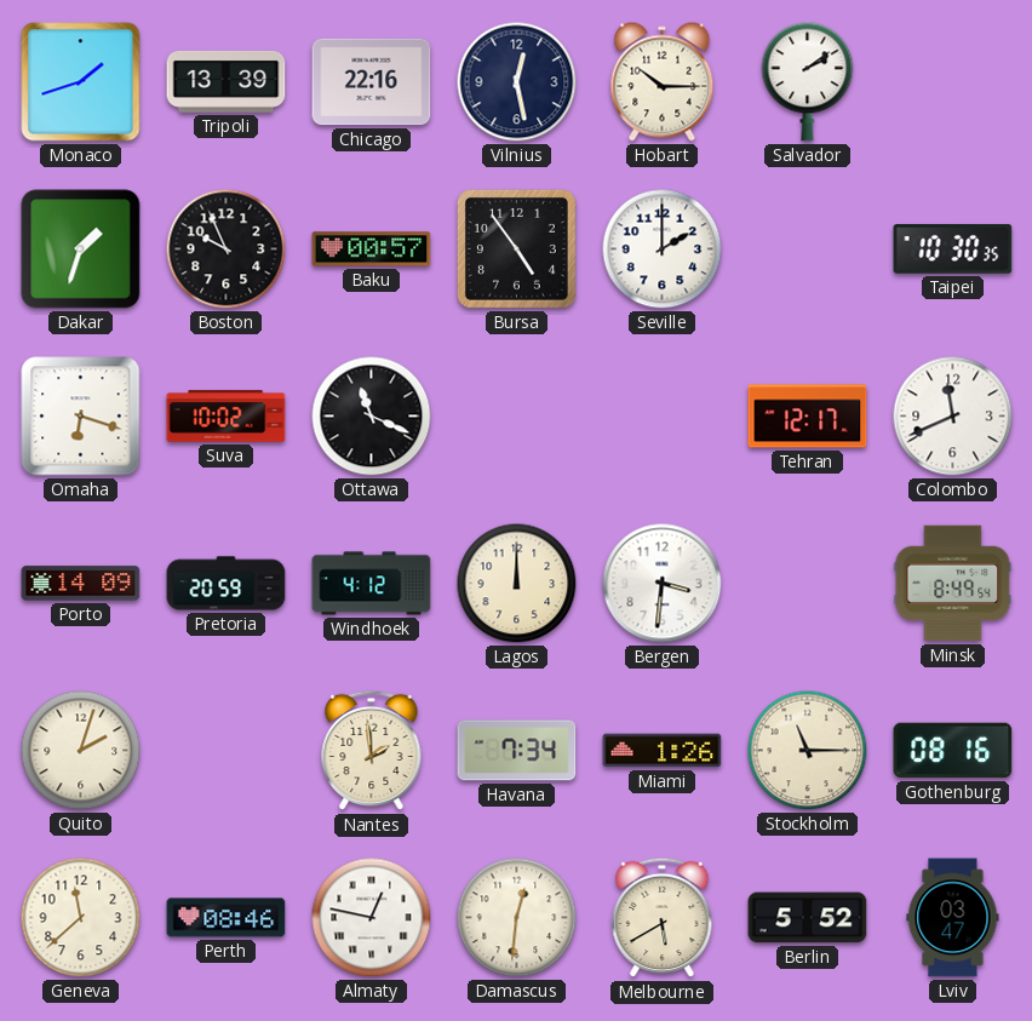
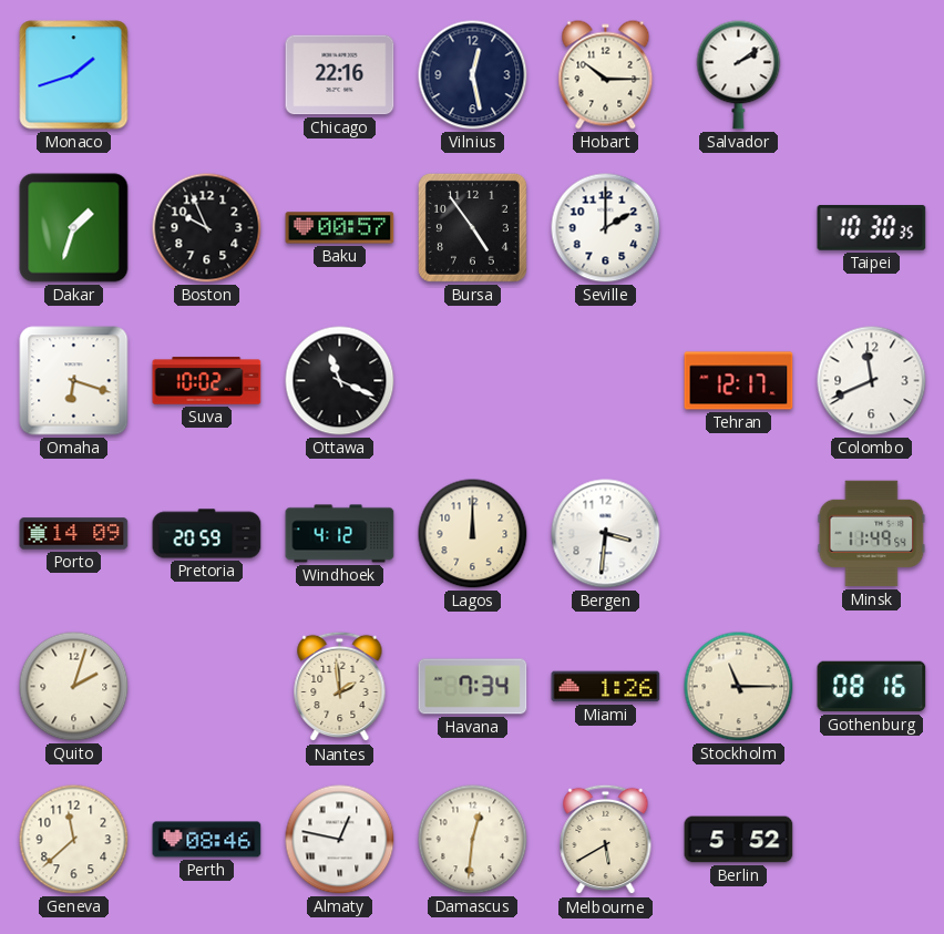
Tripoli: 13:39 -> none (227, 82)
Minsk: 8:49 -> 11:49 (872, 534)
Lviv: 03:47 -> none (953, 918)
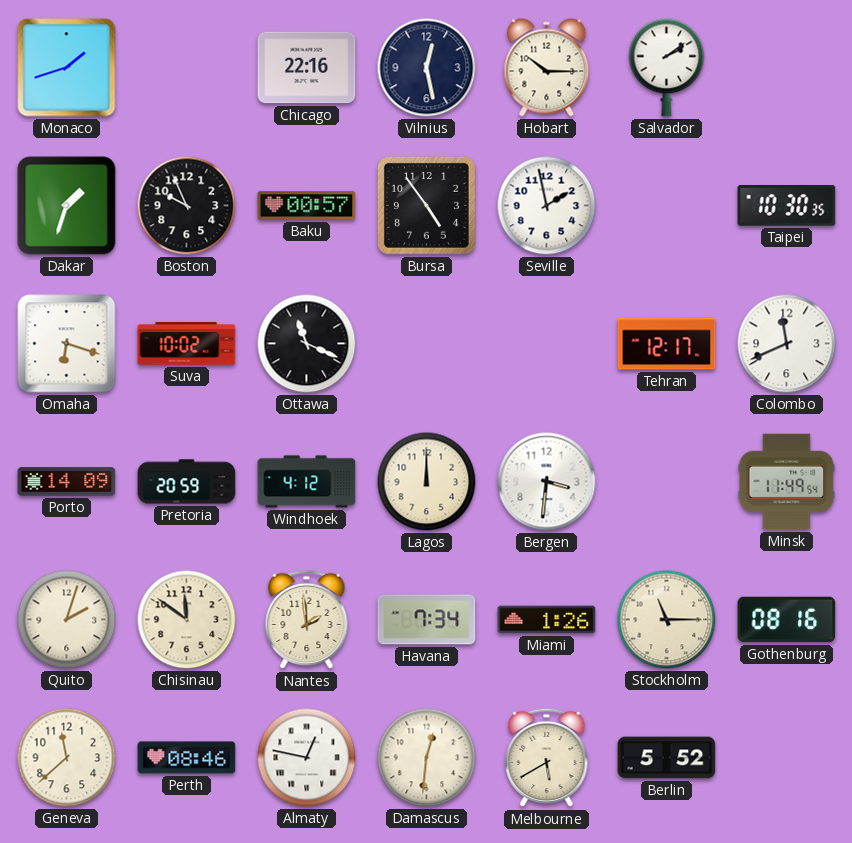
Seville: 2:00 -> 1:58 (547, 206)
Chisinau: none -> 11:51 (187, 620)
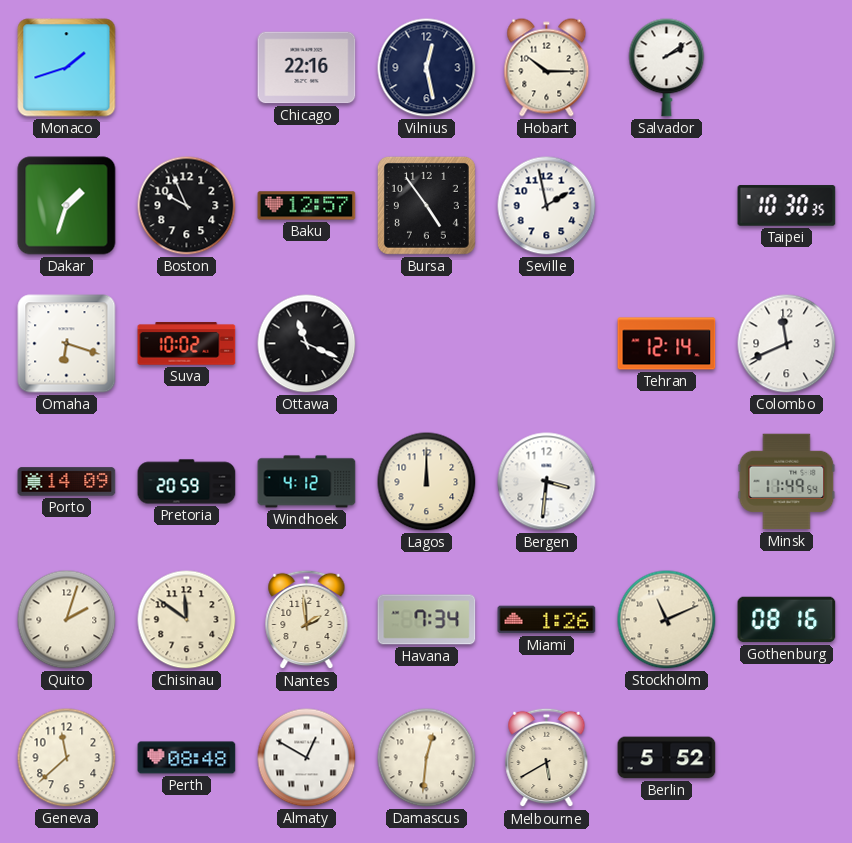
Baku: 00:57 -> 12:57 (307, 206)
Tehran: 12:17 -> 12:14 (667, 344)
Stockholm: 11:15 -> 11:11 (667, 620)
Perth: 08:46 -> 08:48 (187, 758)
Almaty: 12:47 -> 12:50 (307, 758)
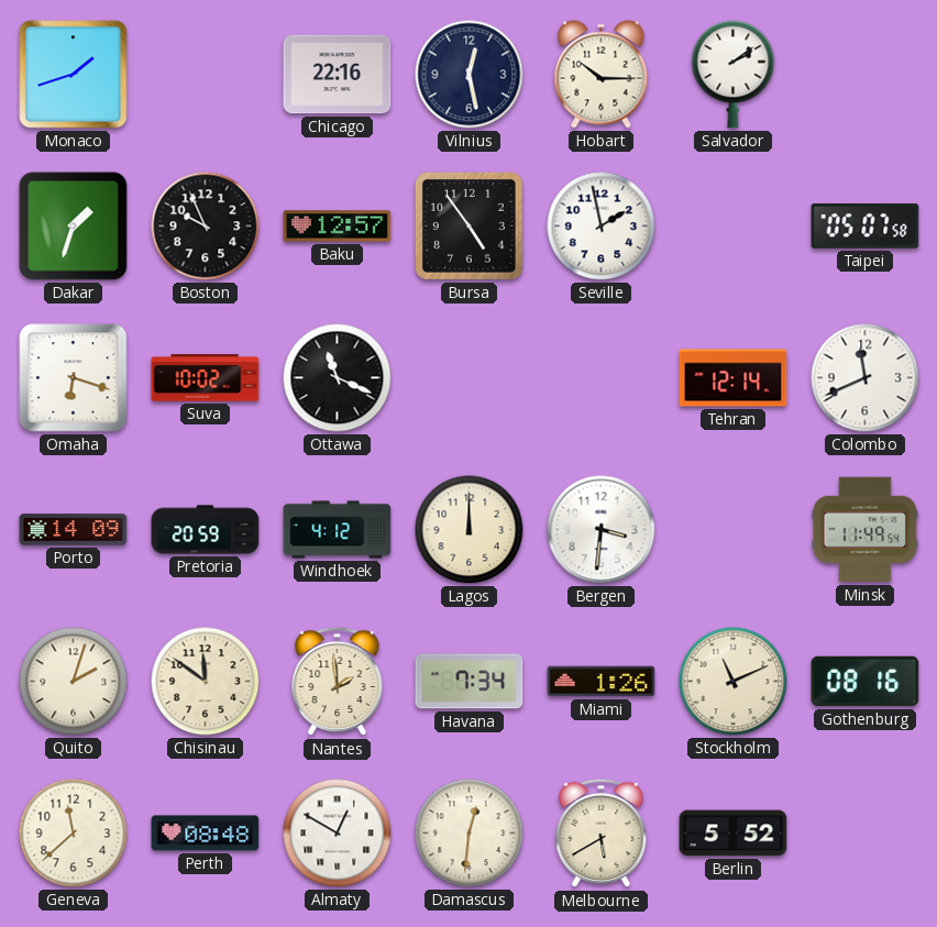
Taipei: 10:30 -> 05:07 (866, 227)
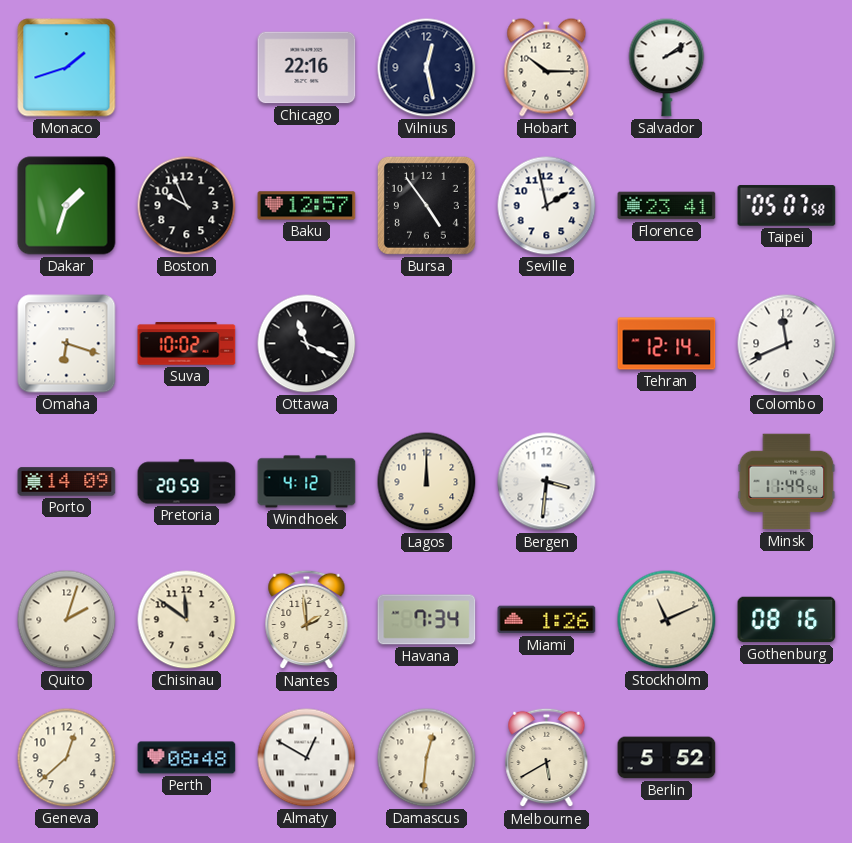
Florence: none -> 23:41 (667, 206)
Geneva: 11:38 -> 12:38 (67, 758)
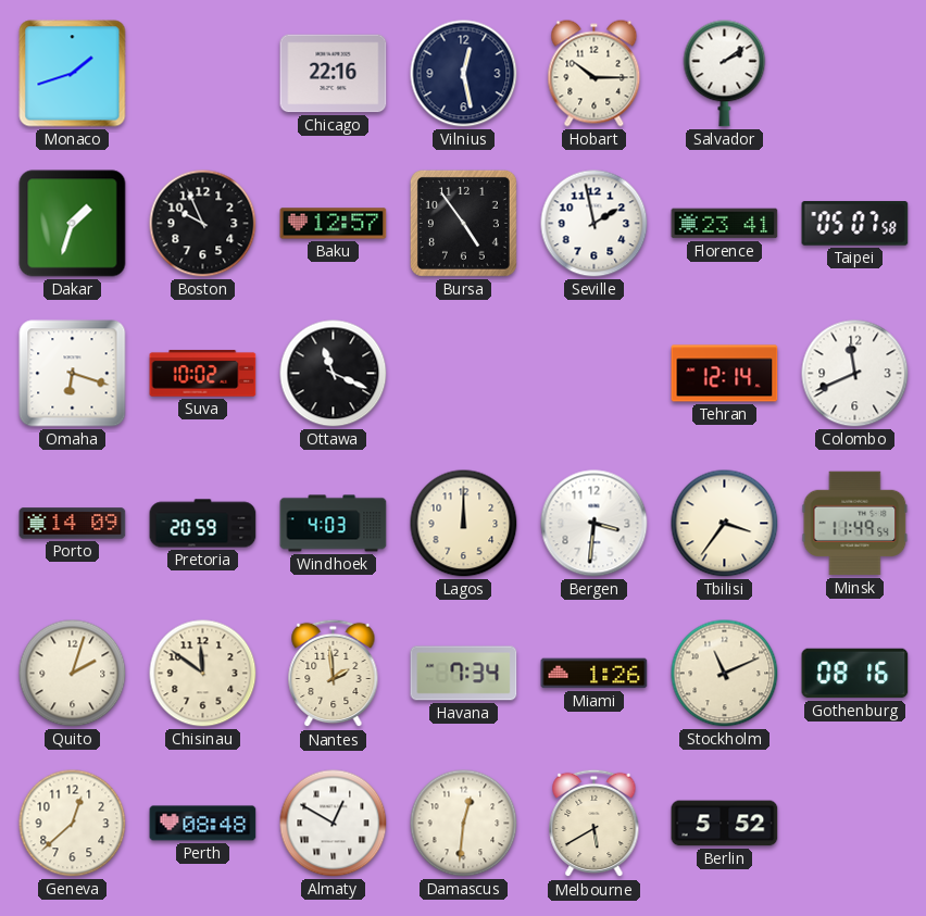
Windhoek: 4:12 -> 4:03 (334, 524)
Tbilisi: none -> 3:36 (725, 524)
